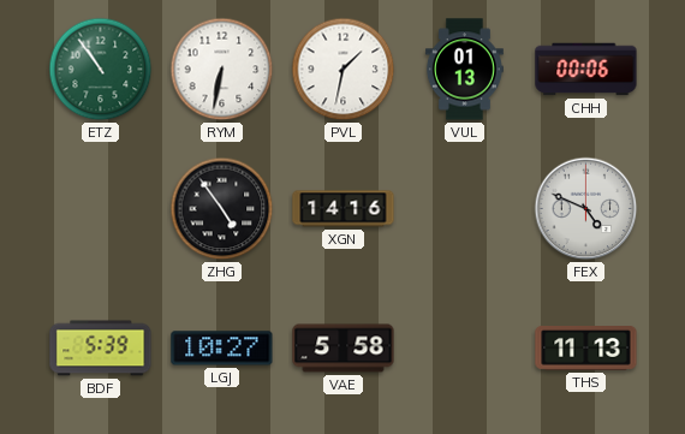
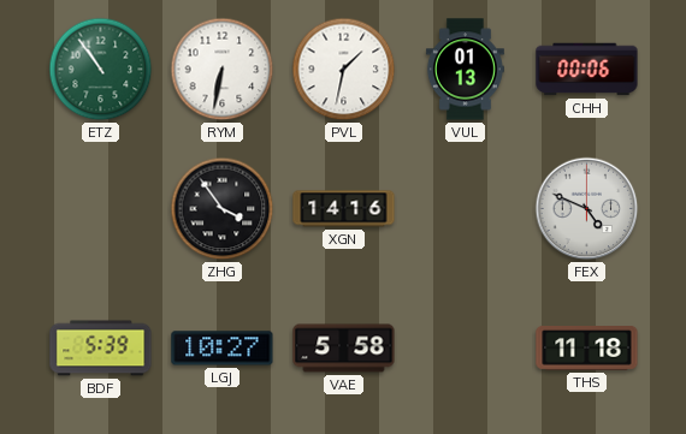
ZHG: 4:54 -> 3:54 (223, 209)
THS: 11:13 -> 11:18 (587, 349)
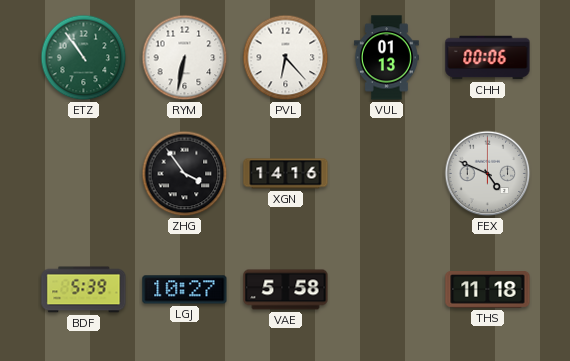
PVL: 1:32 -> 6:23 (286, 58)
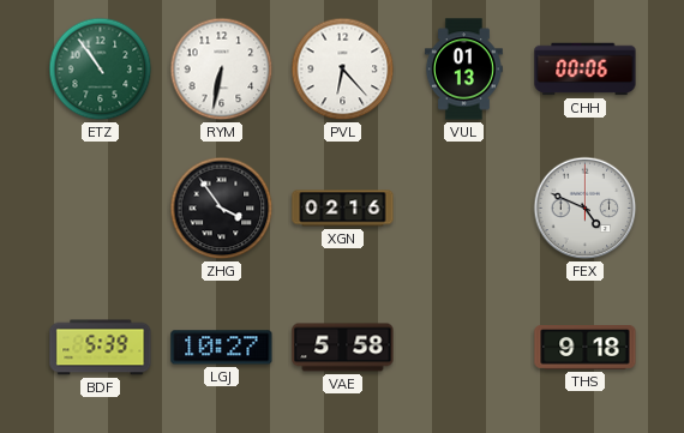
XGN: 14:16 -> 02:16 (343, 209)
THS: 11:18 -> 9:18 (586, 348)
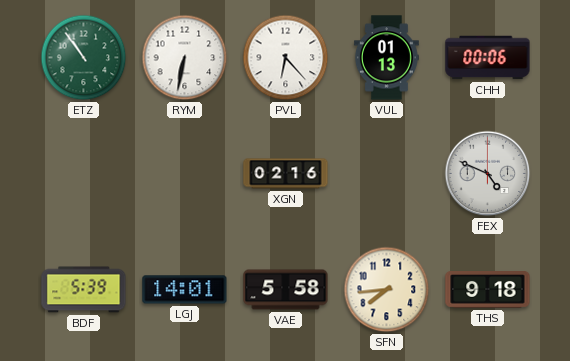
ZHG: 3:54 -> none (222, 209)
LGJ: 10:27 -> 14:01 (185, 290)
SFN: none -> 7:44 (387, 290)
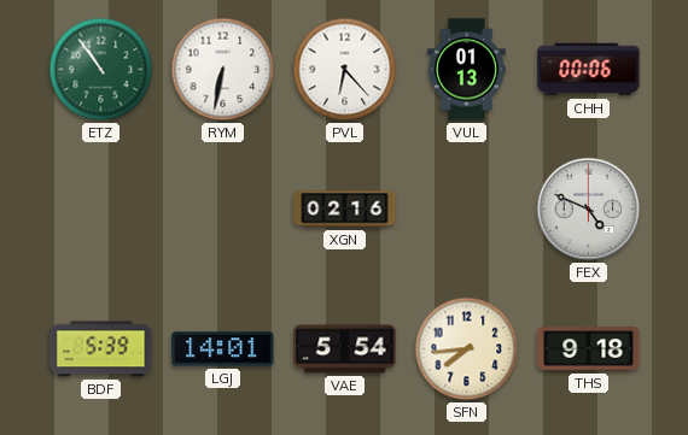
VAE: 5:58 -> 5:54 (345, 349)
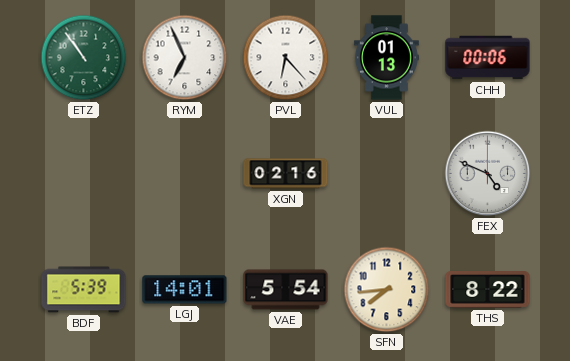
RYM: 6:32 -> 6:56 (185, 58)
THS: 9:18 -> 8:22 (488, 290)
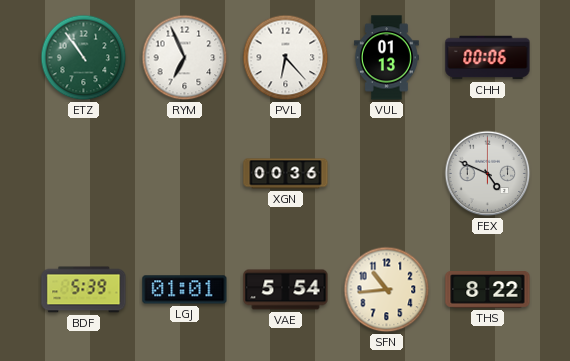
XGN: 02:16 -> 00:36 (286, 174)
LGJ: 14:01 -> 01:01 (185, 290)
SFN: 7:44 -> 10:44 (387, 290)
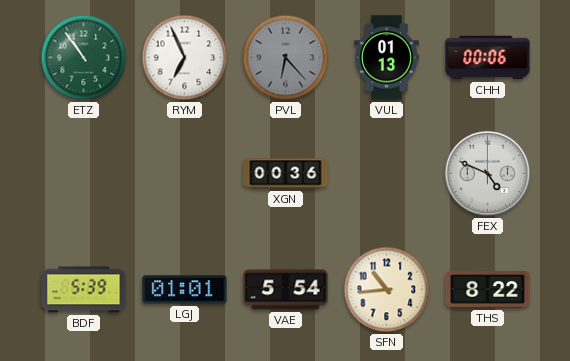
PVL dial: white -> grey (286, 58)
